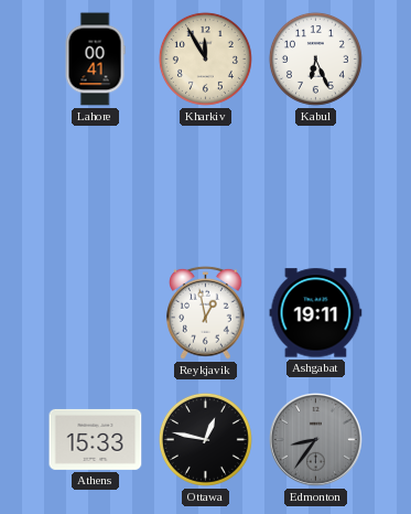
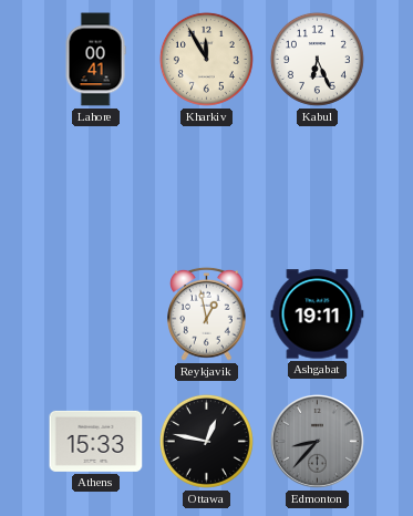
Edmonton: 8:36 -> 8:37 (318, 442)
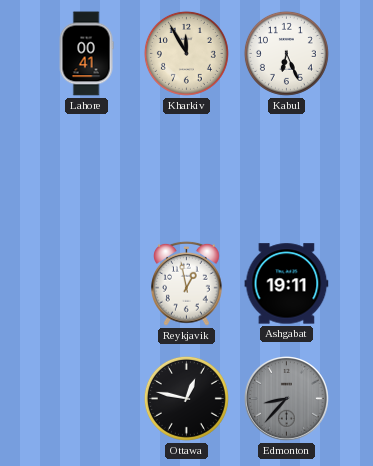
Athens: 15:33 -> none (96, 441)
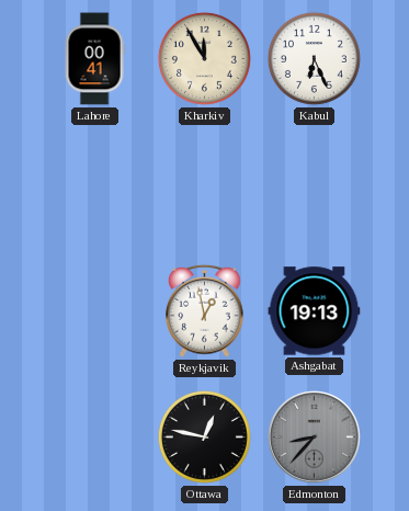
Ashgabat: 19:11 -> 19:13 (315, 311)
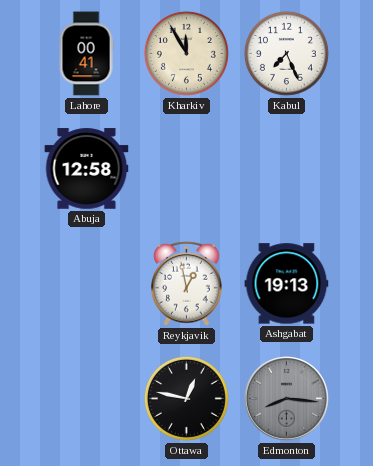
Kabul: 6:26 -> 7:26 (286, 53)
Abuja: none -> 12:58 (87, 169)
Edmonton: 8:37 -> 8:16 (287, 399)
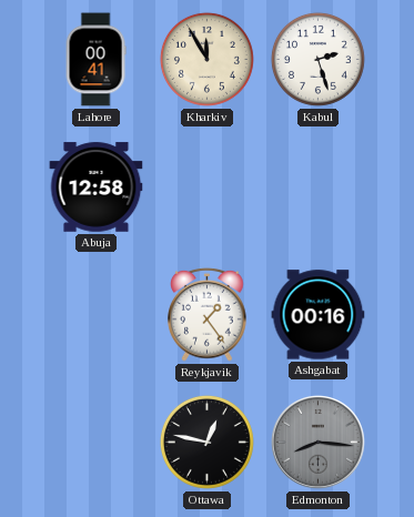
Kabul: 7:26 -> 2:27 (317, 59)
Reykjavik: 12:58 -> 1:24 (208, 314)
Ashgabat: 19:13 -> 00:16 (319, 315)
